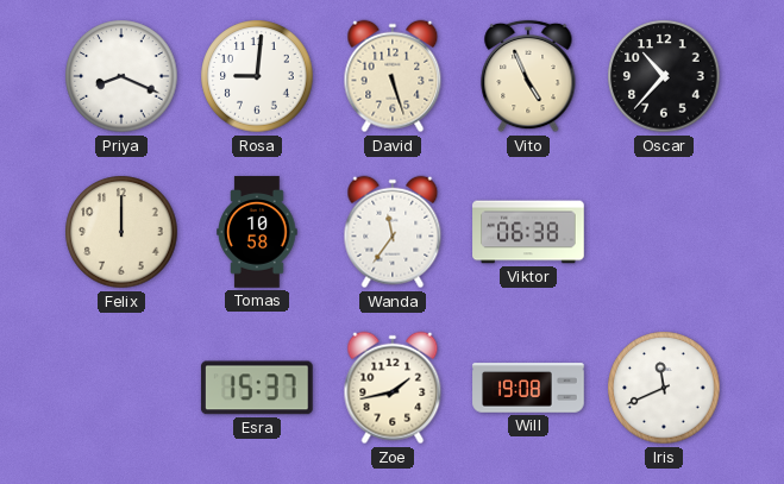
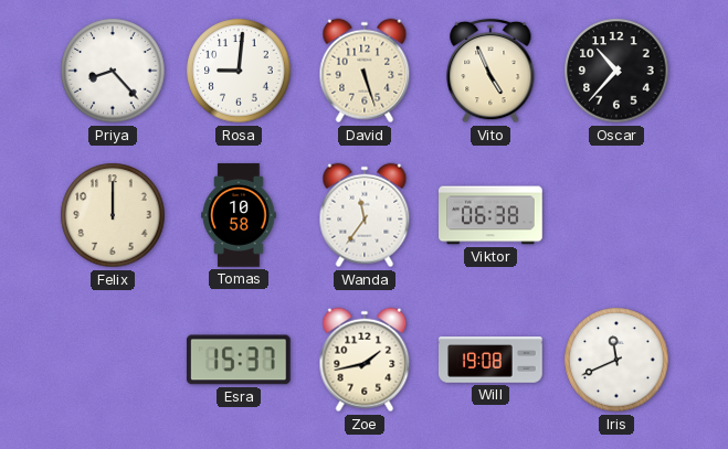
Priya: 8:19 -> 8:23 (113, 71)
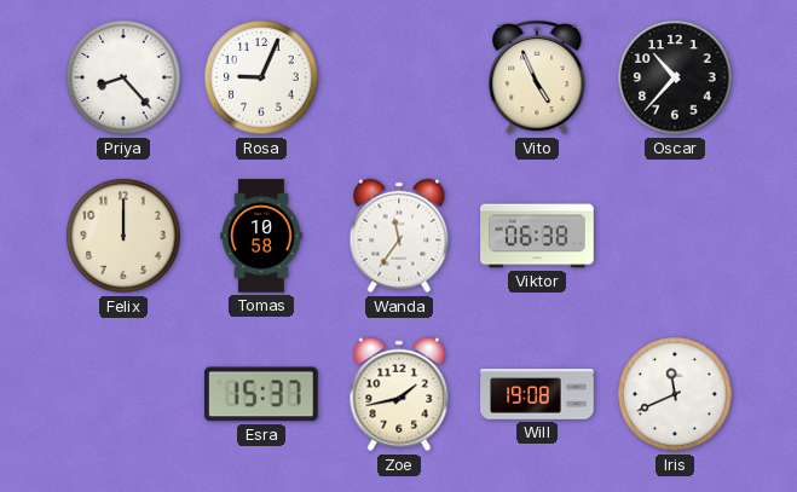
Rosa: 9:01 -> 9:04 (261, 77)
David: 5:27 -> none (365, 71)
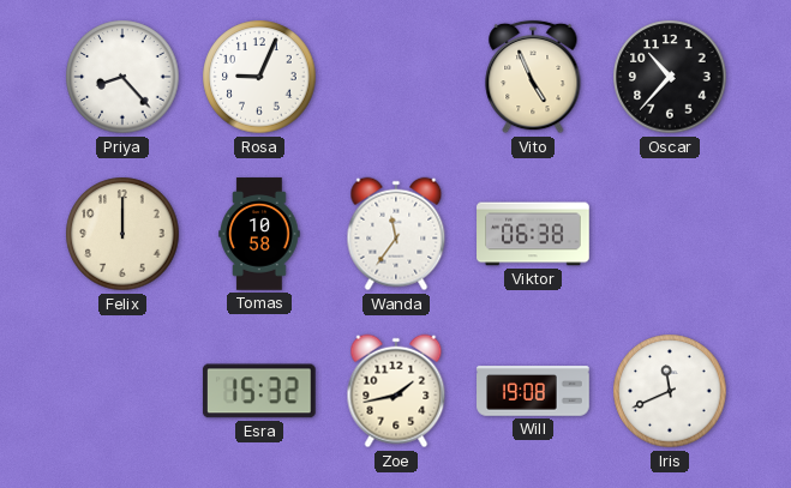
Esra: 15:37 -> 15:32 (259, 391)
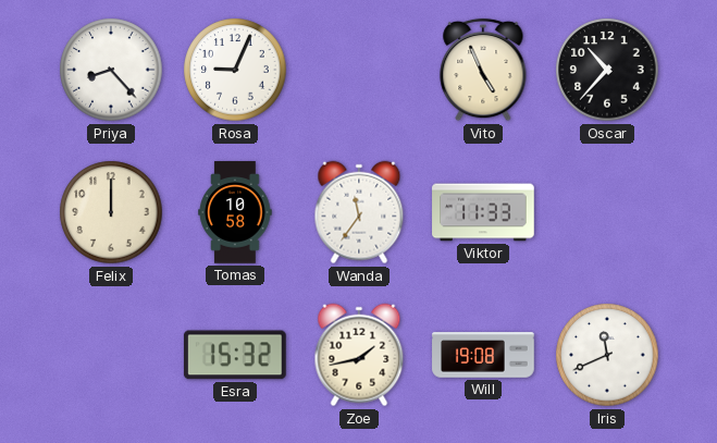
Viktor: 06:38 -> 11:33 (483, 212)
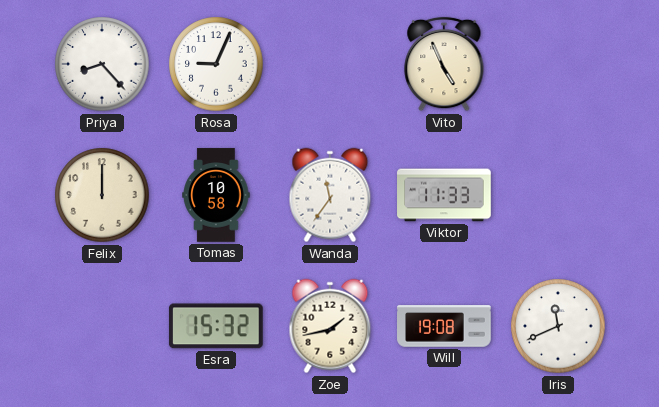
Oscar: 10:37 -> none (607, 70)
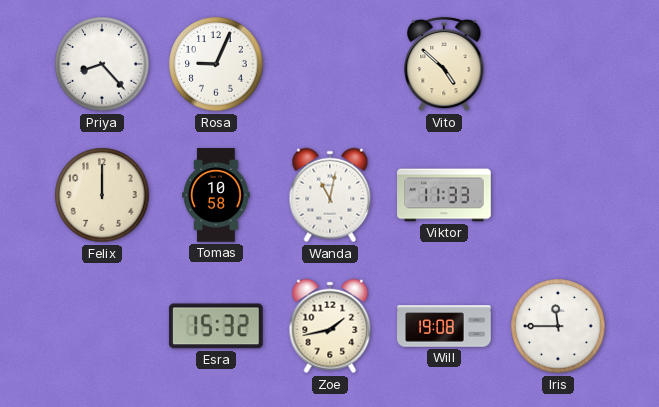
Vito: 4:56 -> 4:52 (444, 64)
Wanda: 11:36 -> 11:02 (330, 195)
Iris: 11:41 -> 11:45 (558, 326)
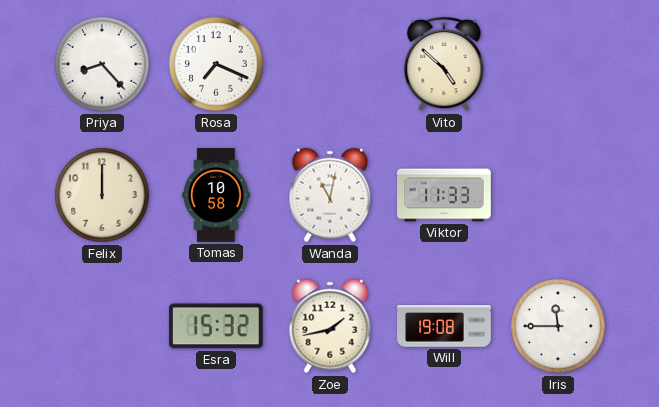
Rosa: 9:04 -> 7:19 (216, 64)
